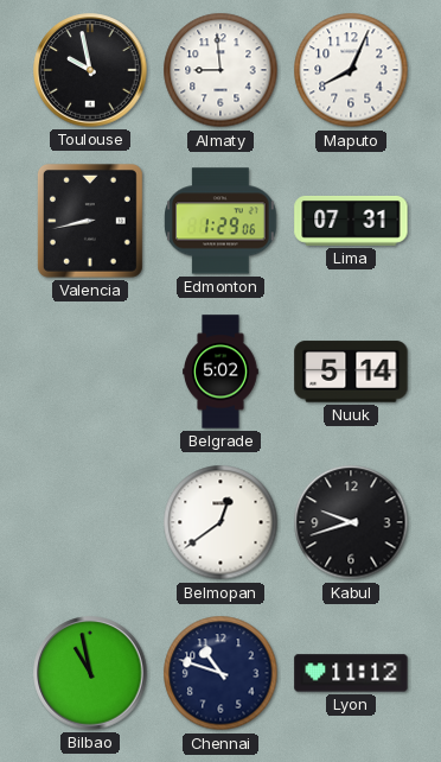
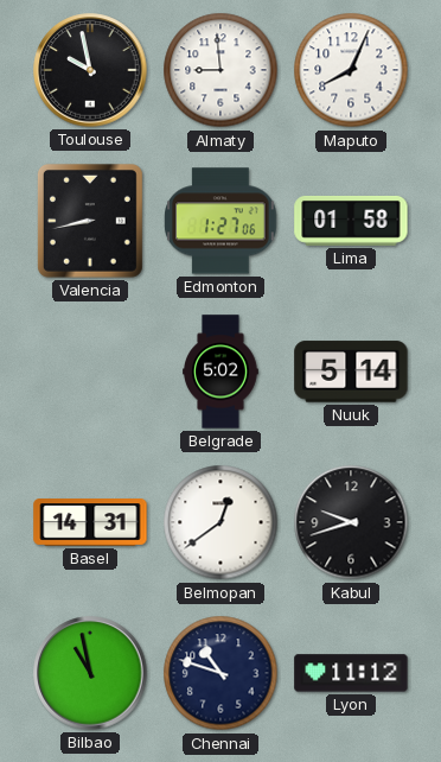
Edmonton: 1:29 -> 1:27 (220, 221)
Lima: 07:31 -> 01:58 (351, 221)
Basel: none -> 14:31 (90, 522)
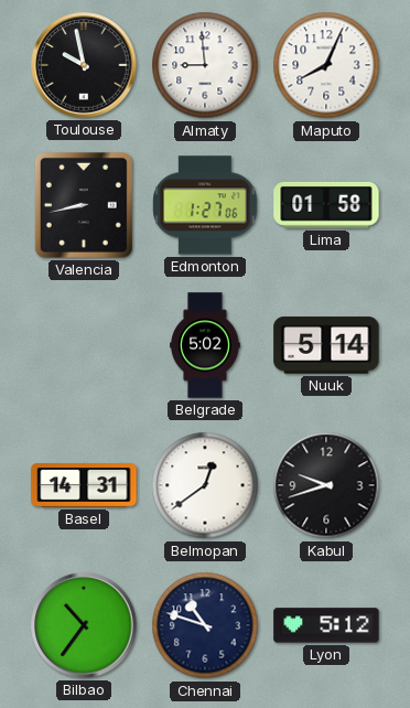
Bilbao: 10:58 -> 10:36 (84, 625)
Lyon: 11:12 -> 5:12 (326, 625)
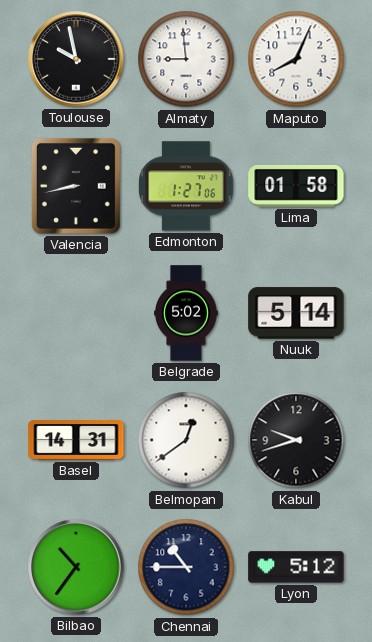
Chennai: 10:48 -> 10:45 (186, 567)
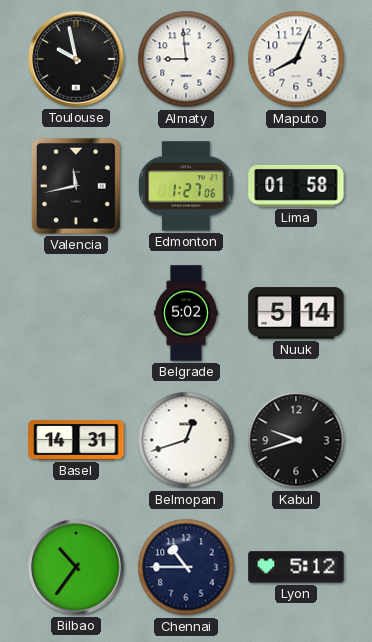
Valencia: 8:43 -> 11:43 (76, 186)
Belmopan: 12:39 -> 12:42 (186, 440)
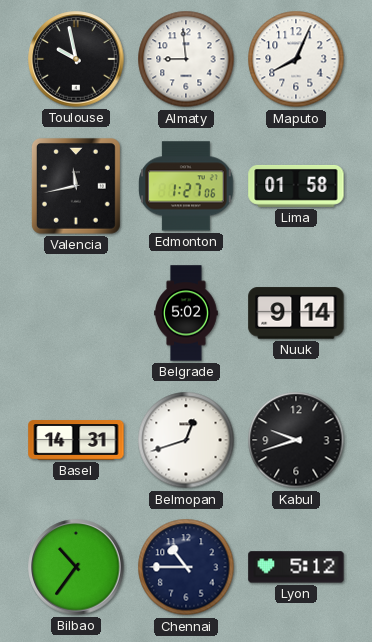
Nuuk: 5:14 -> 9:14 (296, 313)
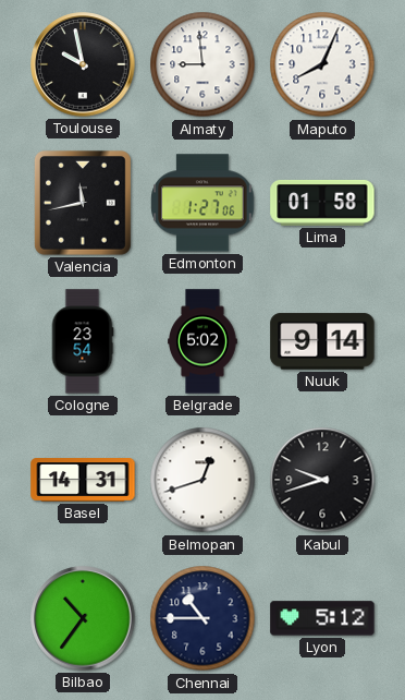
Cologne: none -> 23:54 (83, 341)
